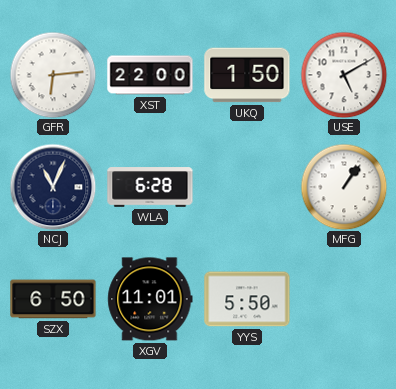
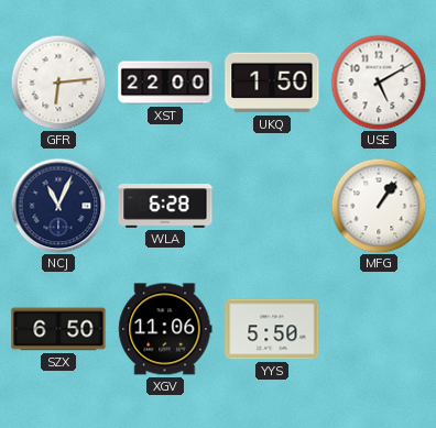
XGV: 11:01 -> 11:06 (165, 329)
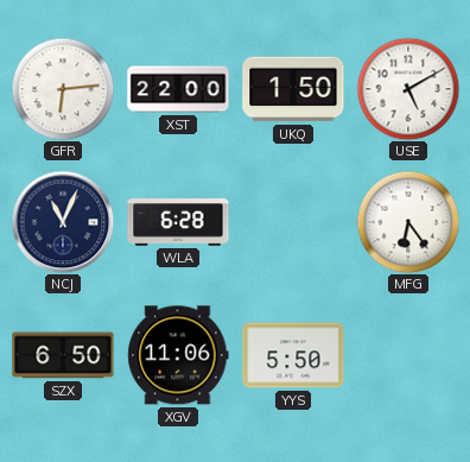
MFG: 1:06 -> 6:24 (408, 222)
